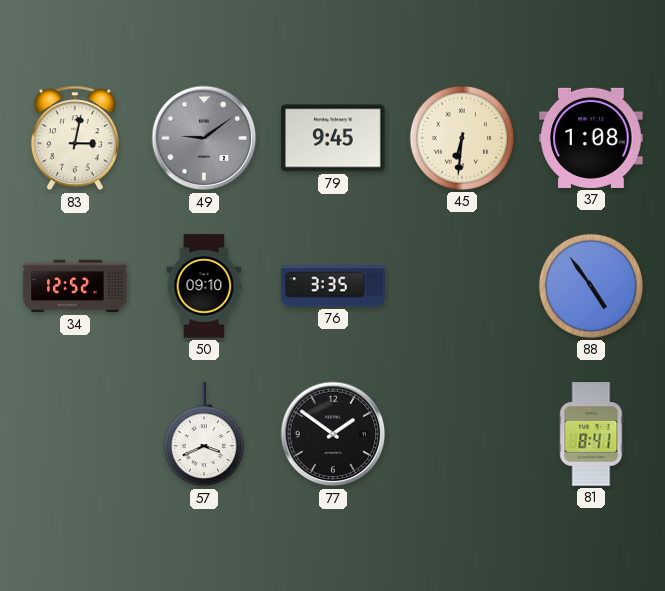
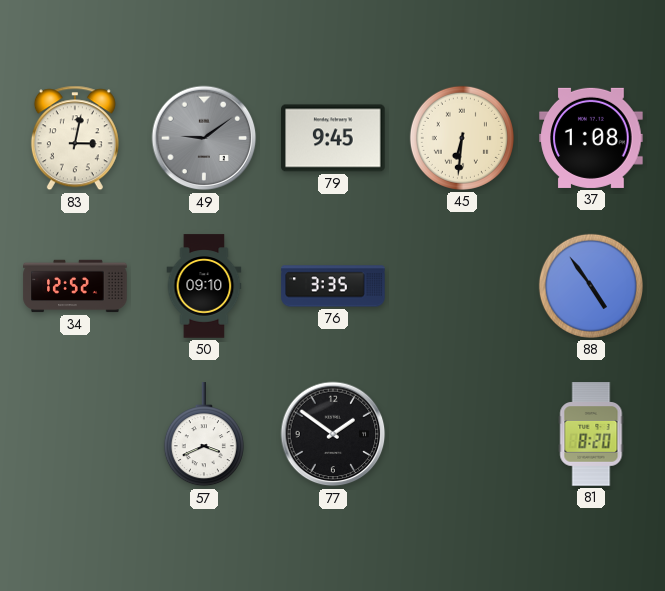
81: 8:41 -> 8:20 (591, 434)
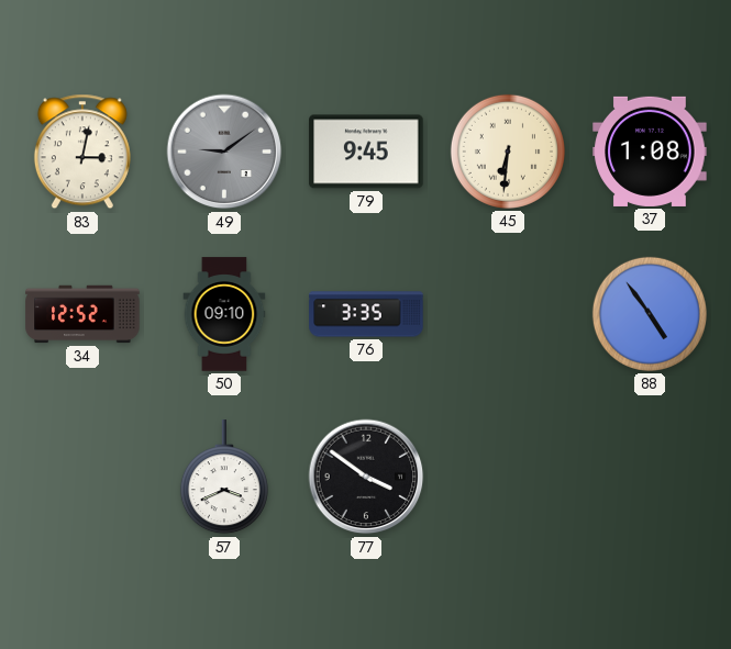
77: 1:51 -> 3:51 (366, 477)
81: 8:20 -> none (591, 434)
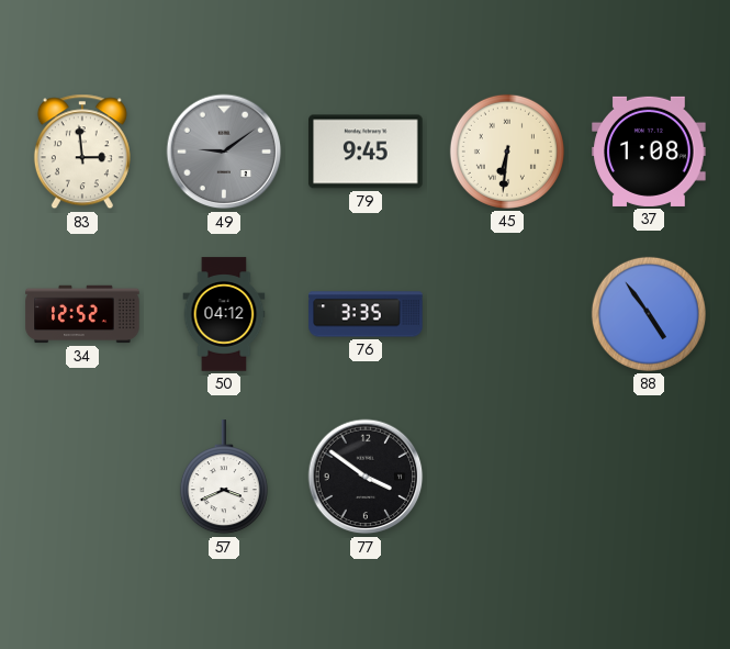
83: 3:02 -> 2:59 (82, 152)
50: 09:10 -> 04:12 (224, 314)
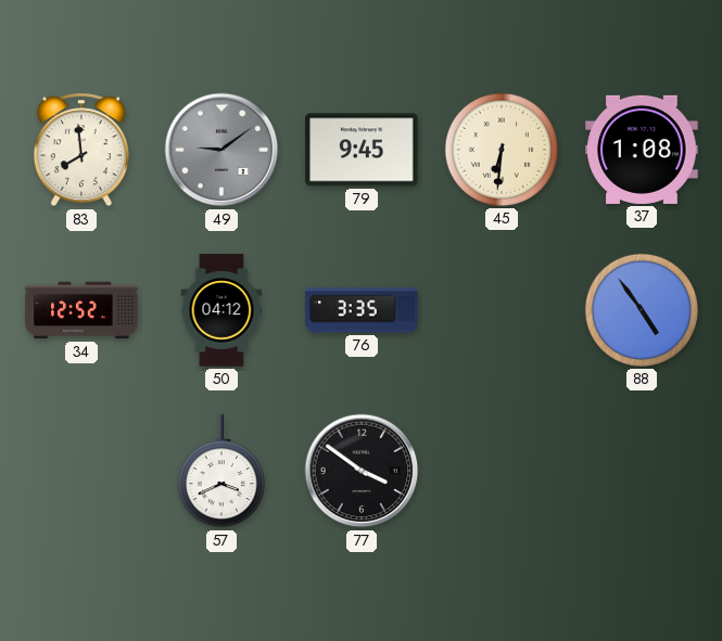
83: 2:59 -> 7:59 (81, 150)
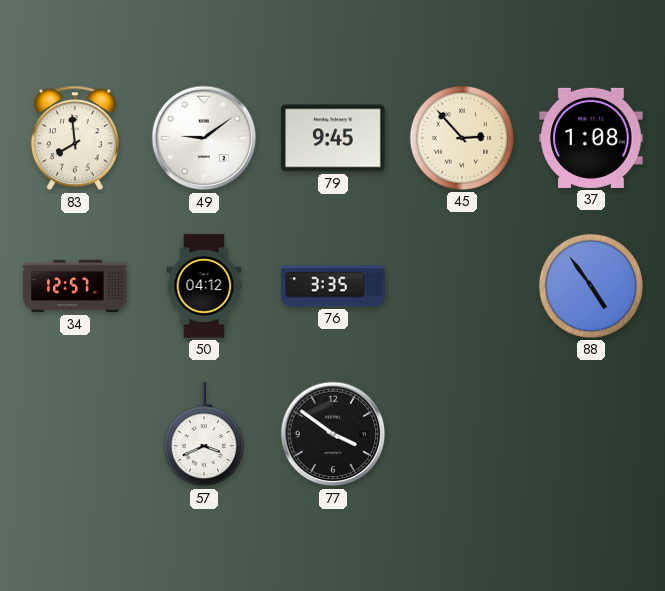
49 dial: grey -> white (204, 138)
45: 6:31 -> 2:53 (462, 138)
34: 12:52 -> 12:57 (75, 286)
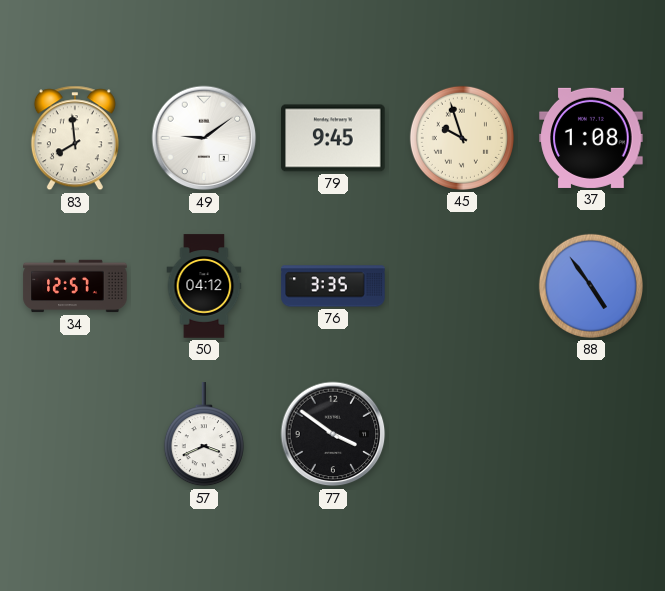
45: 2:53 -> 9:57 (462, 138)
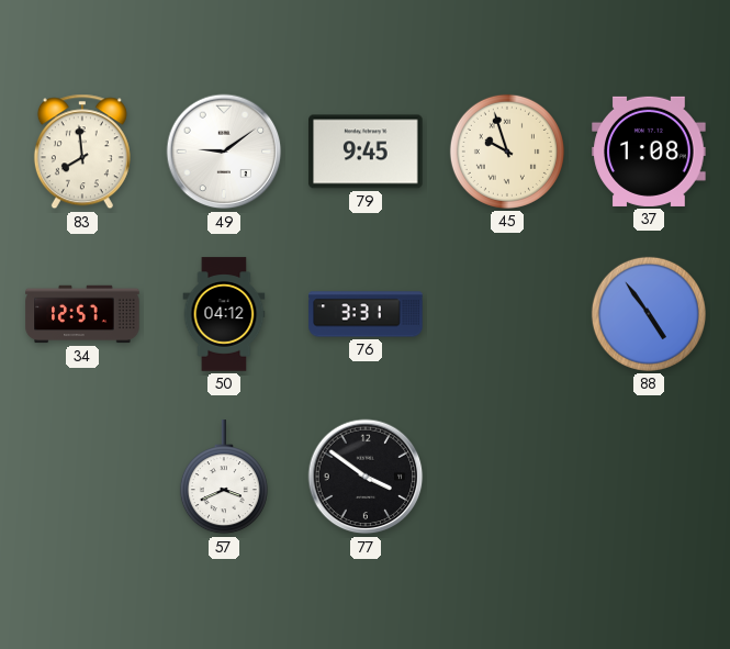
76: 3:35 -> 3:31 (366, 314)
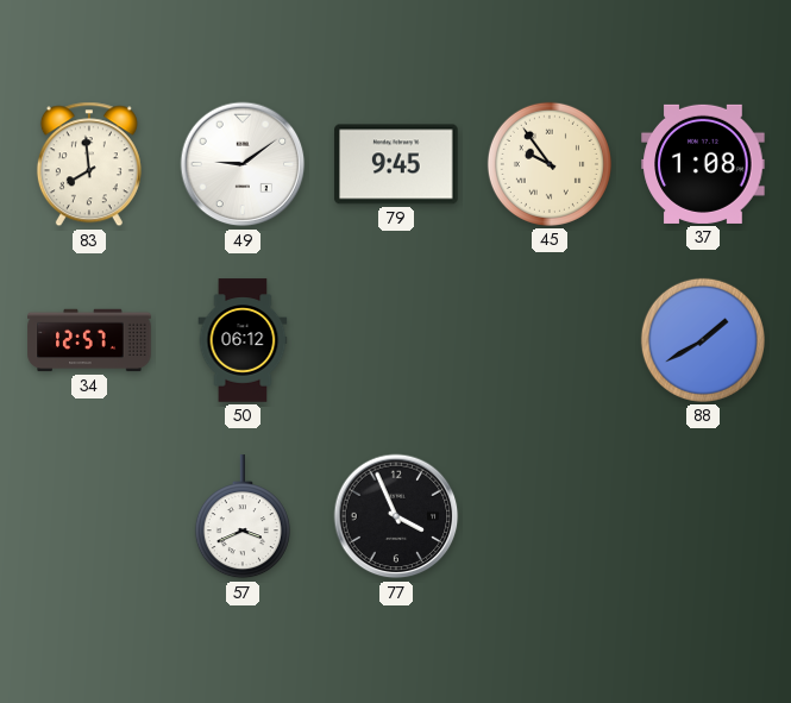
45: 9:57 -> 9:54 (550, 164)
50: 04:12 -> 06:12 (243, 340)
76: 3:31 -> none (366, 314)
88: 4:54 -> 1:40 (703, 340)
77: 3:51 -> 3:56 (396, 516)
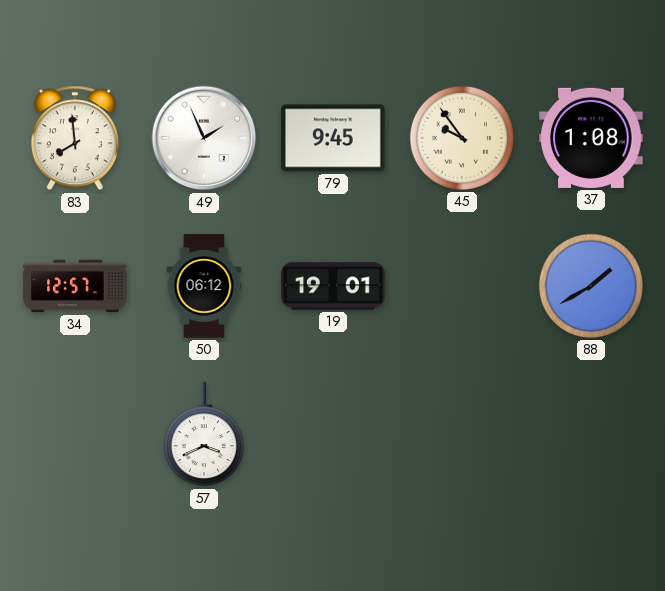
49: 9:09 -> 1:56 (204, 138)
19: none -> 19:01 (333, 286)
77: 3:56 -> none (396, 516)
